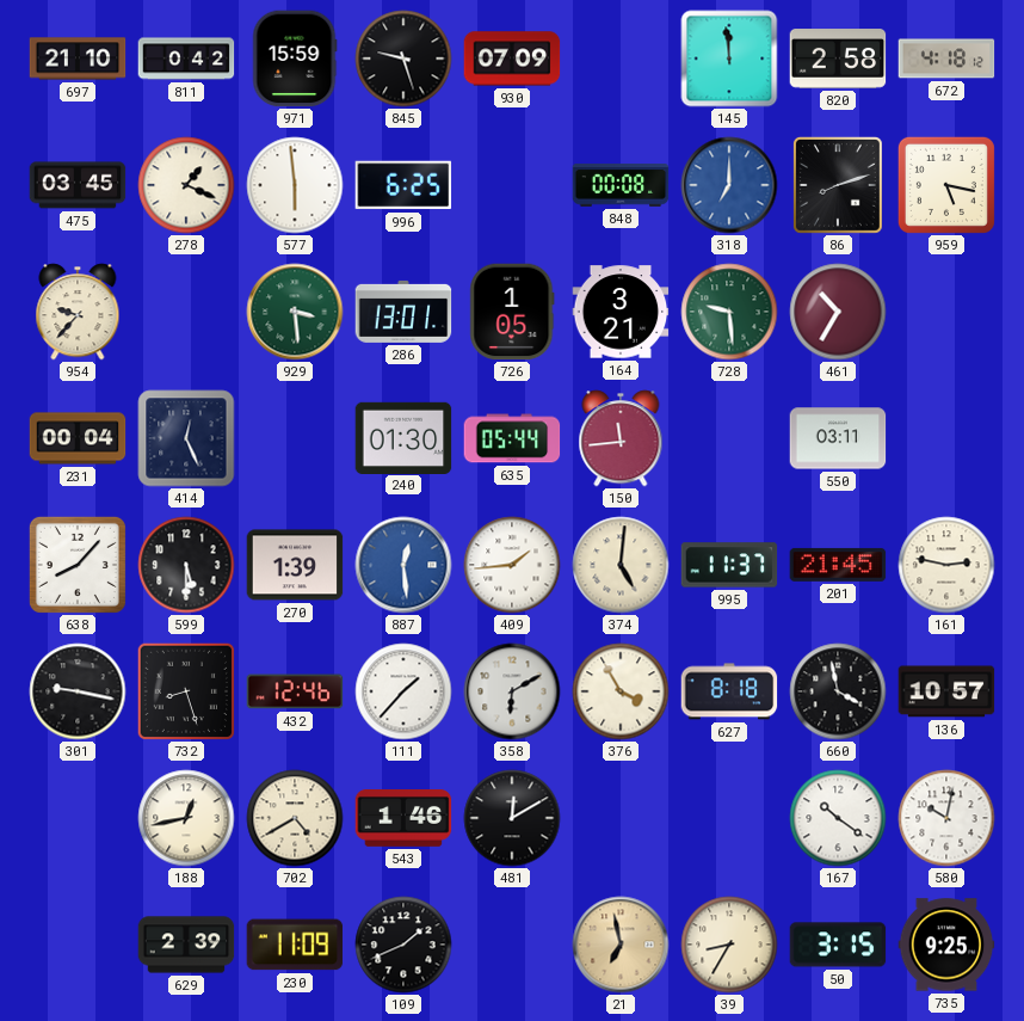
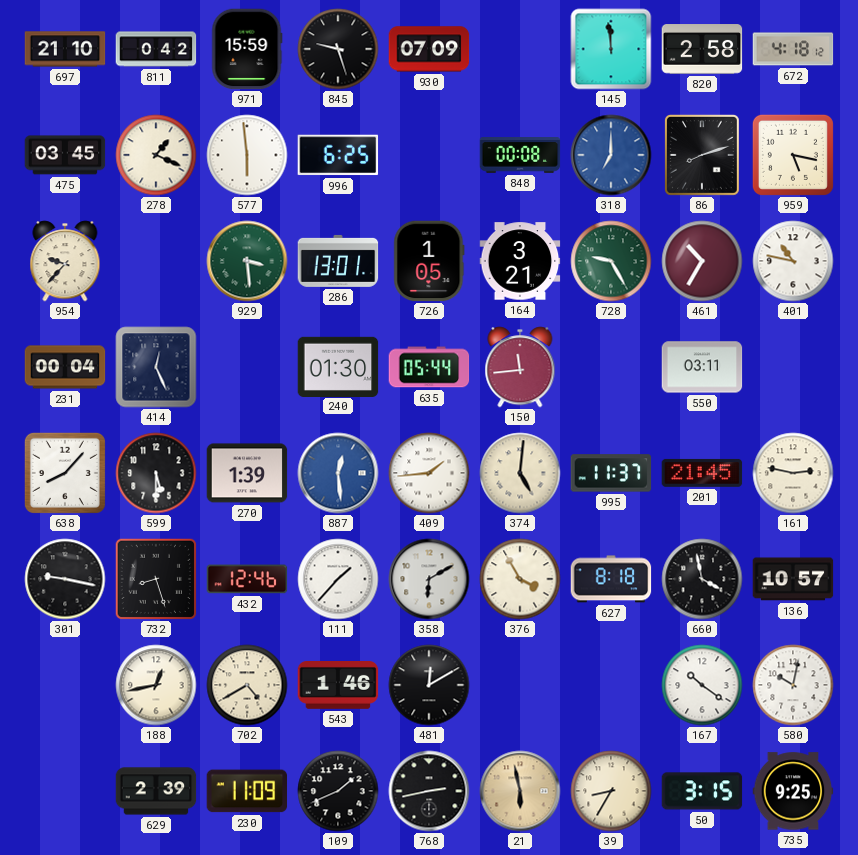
728: 9:29 -> 9:25 (611, 261)
401: none -> 10:47 (793, 261)
768: none -> 2:43 (429, 791)
21: 6:58 -> 5:58 (520, 791)
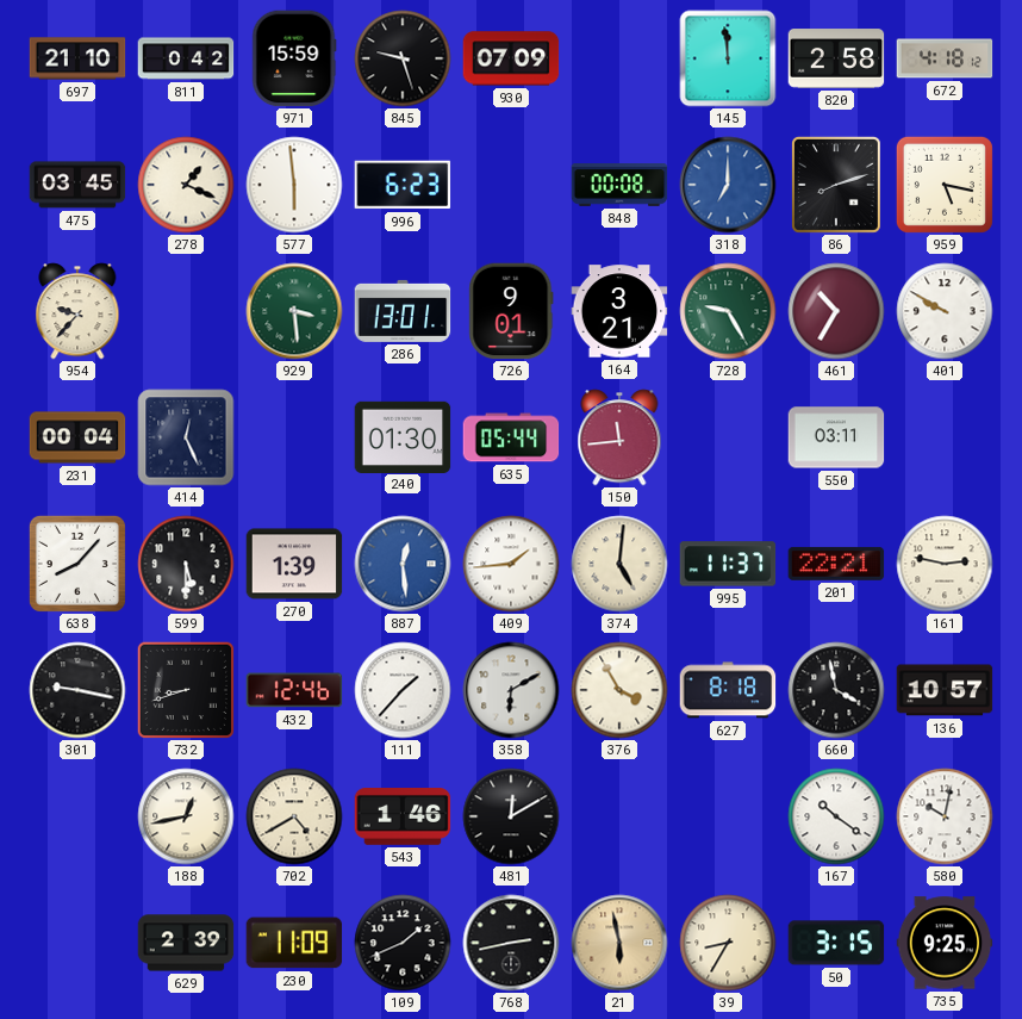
996: 6:25 -> 6:23 (403, 185)
726: 1:05 -> 9:01 (511, 311)
401: 10:47 -> 9:50 (945, 311)
201: 21:45 -> 22:21 (836, 564)
732: 8:27 -> 8:42 (185, 689)
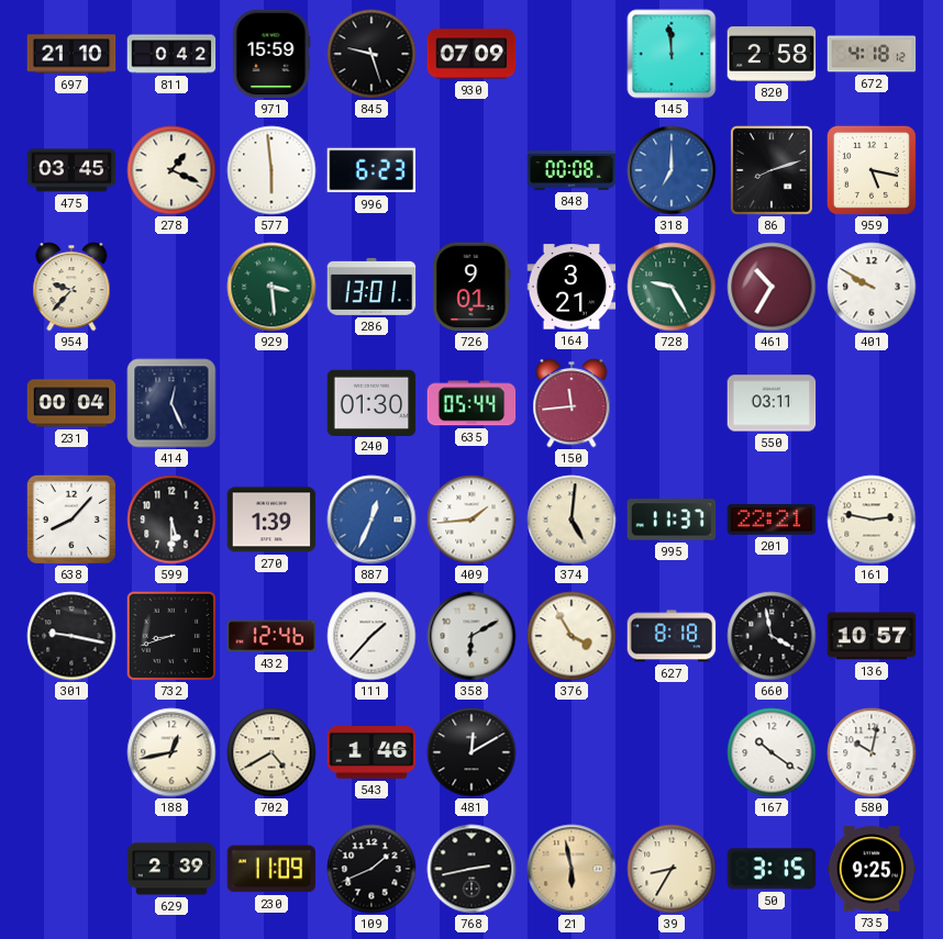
887: 12:29 -> 12:34 (371, 519)
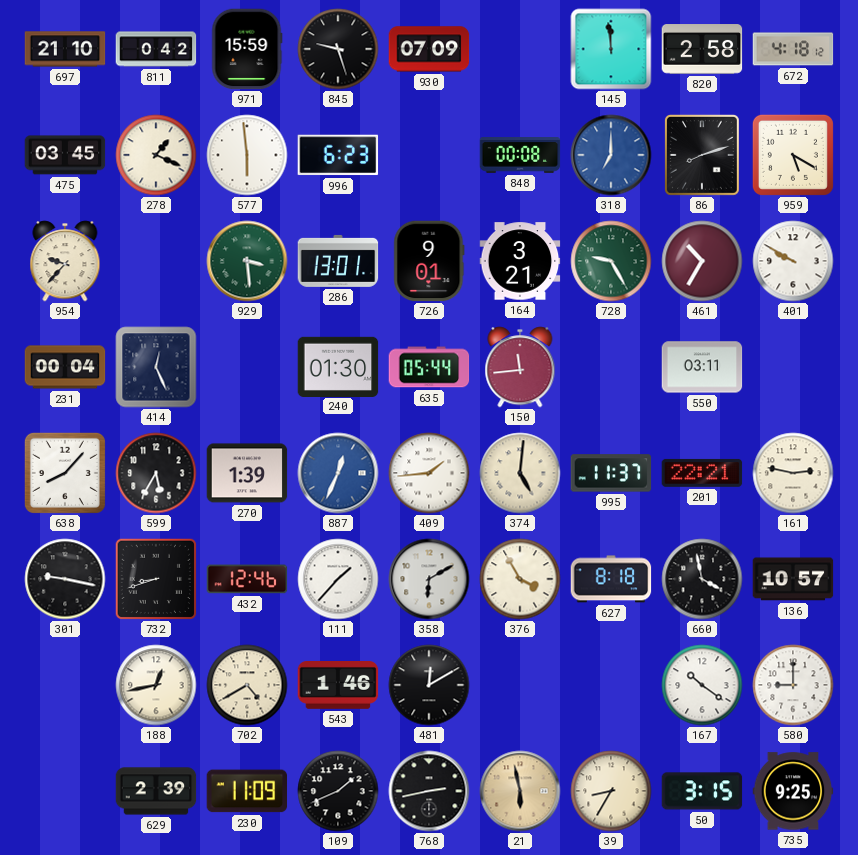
959: 5:17 -> 5:20 (793, 155)
599: 5:30 -> 5:35 (156, 473)
580: 10:02 -> 9:00 (793, 685)
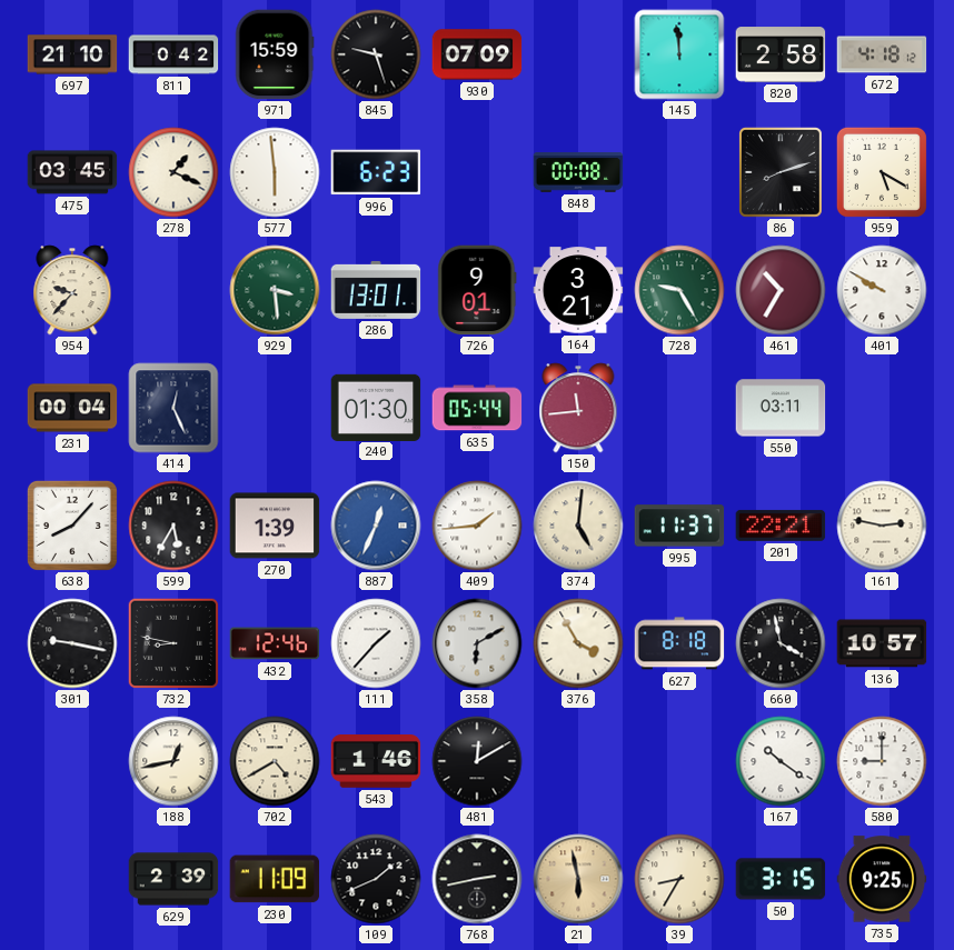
318: 7:00 -> none (611, 155)
732: 8:42 -> 8:47 (172, 642)
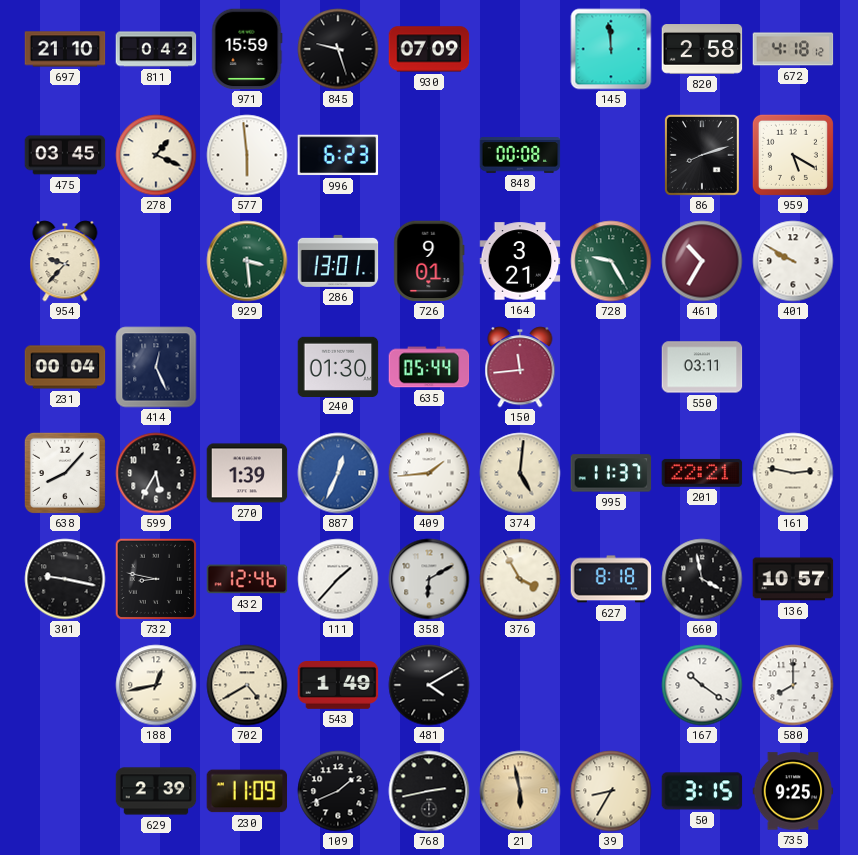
543: 1:46 -> 1:49 (338, 686)
481: 12:10 -> 4:10 (429, 685)
580: 9:00 -> 8:00 (793, 685)
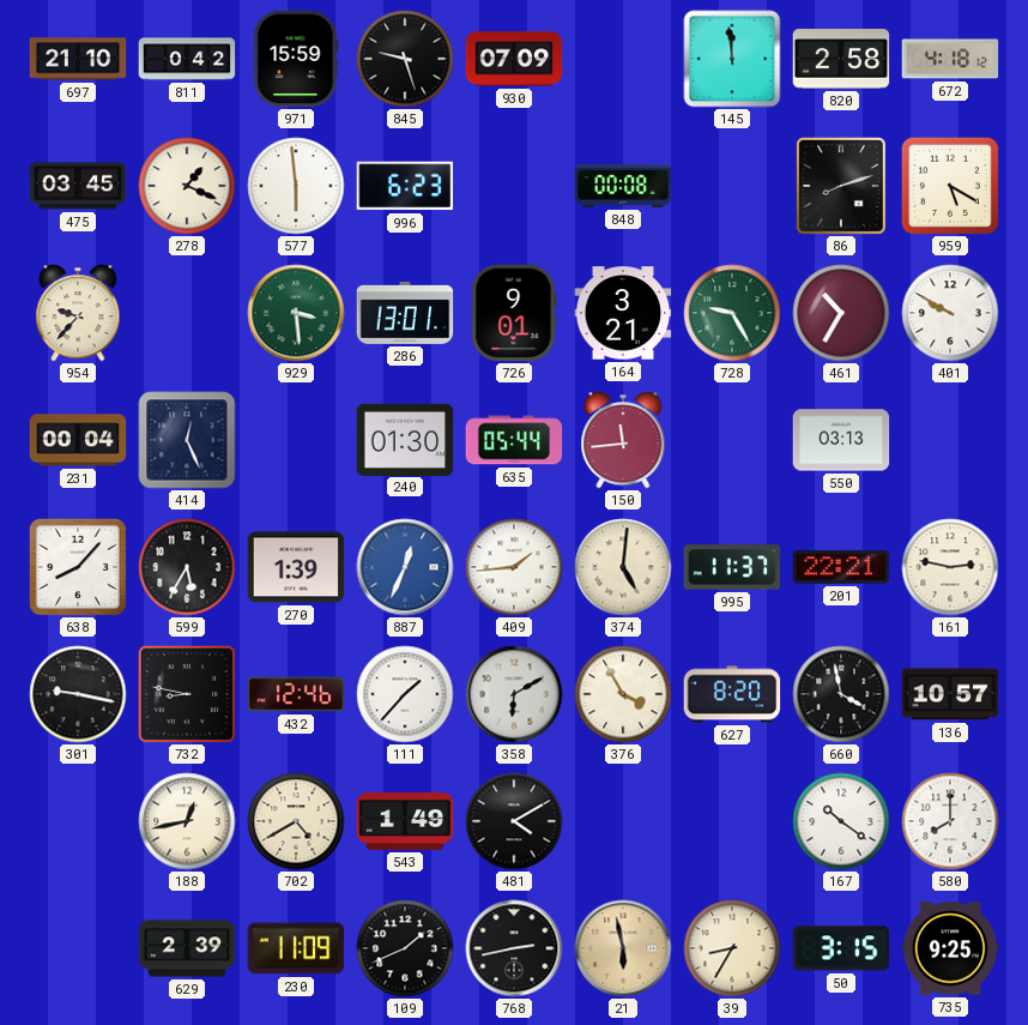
550: 03:11 -> 03:13 (841, 440)
627: 8:18 -> 8:20 (732, 694)
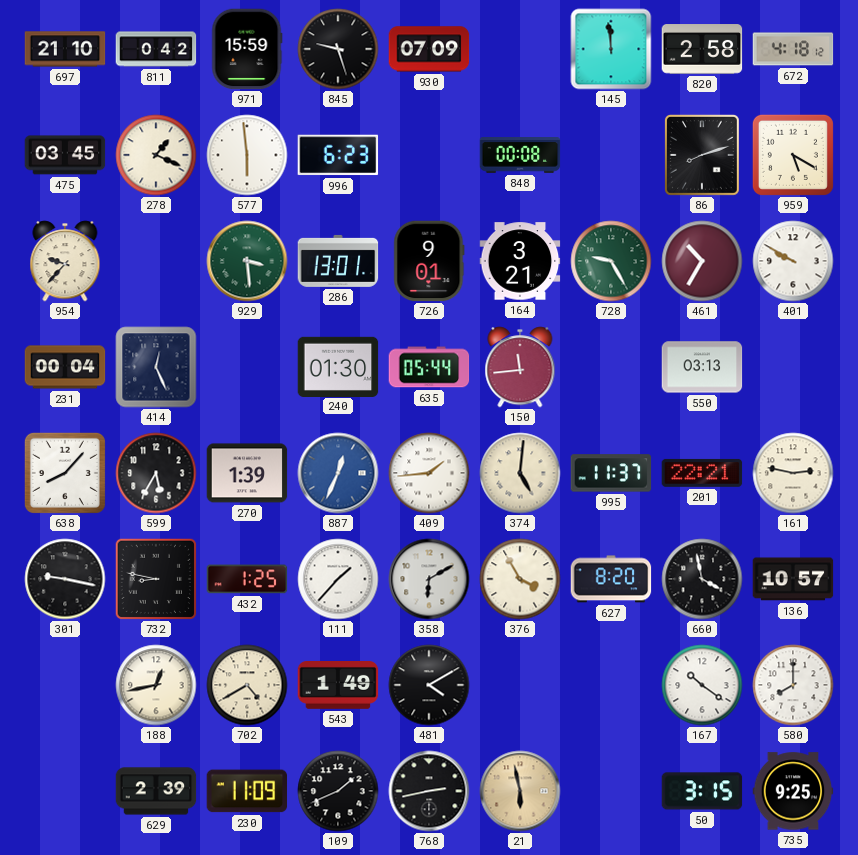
432: 12:46 -> 1:25 (247, 579)
39: 8:35 -> none (732, 948)
